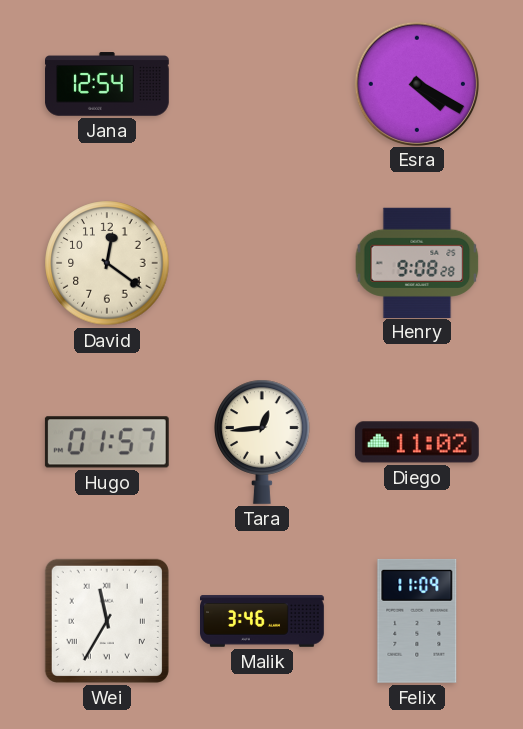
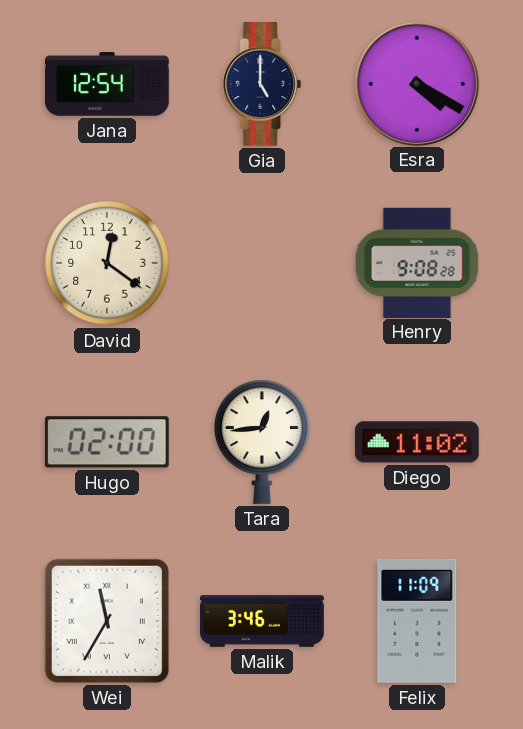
Gia: none -> 5:00 (262, 84)
Hugo: 01:57 -> 02:00 (107, 442)
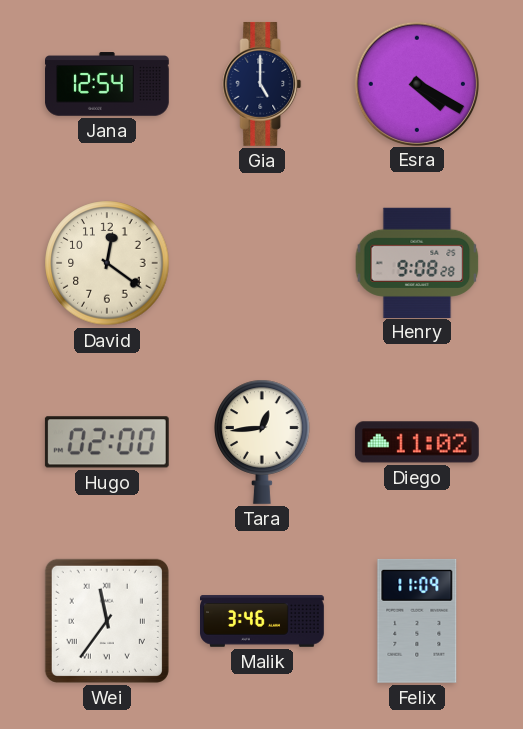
Wei: 11:35 -> 11:36 (107, 621)
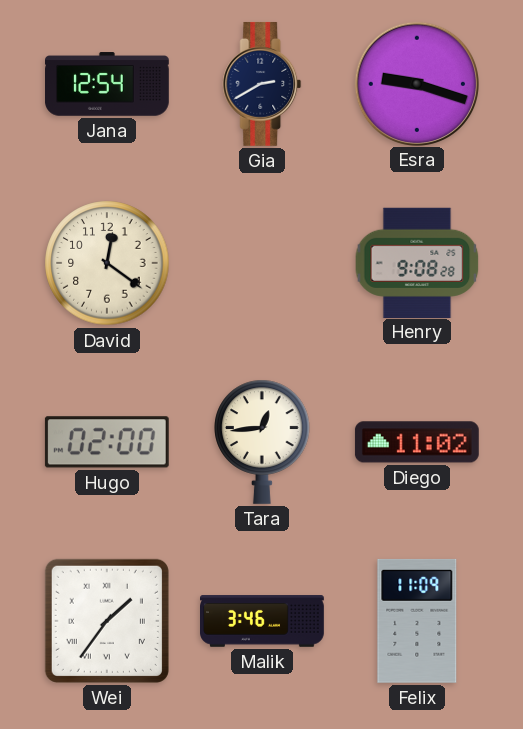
Gia: 5:00 -> 2:40 (262, 84)
Esra: 4:20 -> 9:18 (416, 83)
Wei: 11:36 -> 1:36 (107, 621)
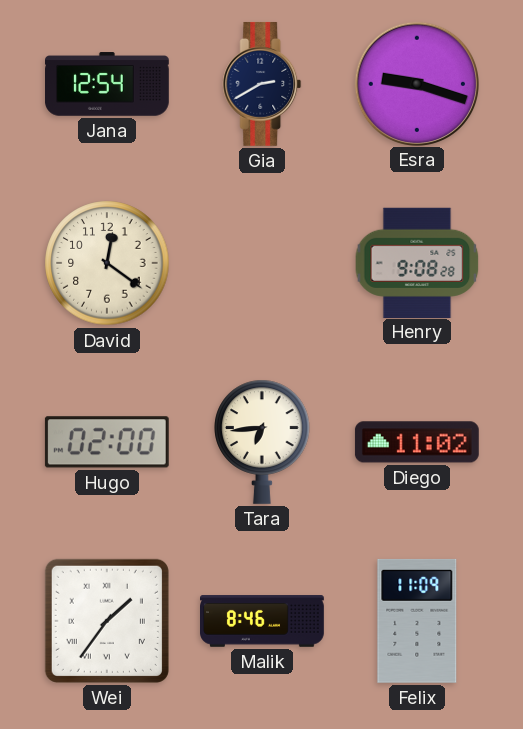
Tara: 12:44 -> 6:44 (262, 442)
Malik: 3:46 -> 8:46 (263, 621)
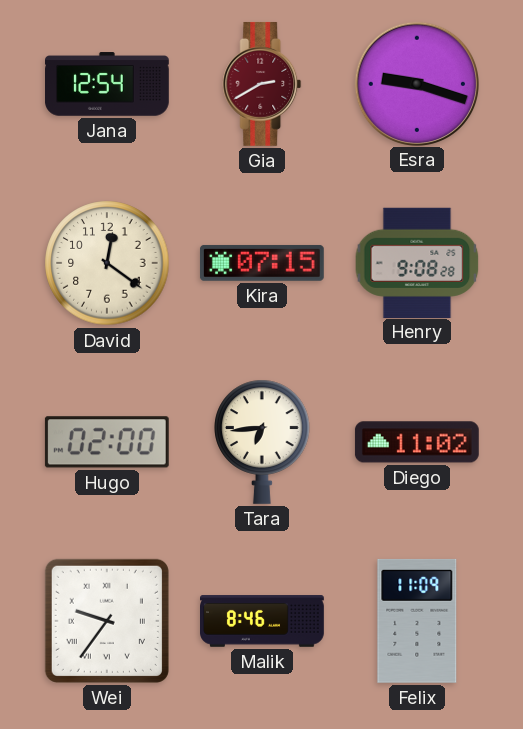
Gia dial: navy -> burgundy (262, 84)
Kira: none -> 07:15 (262, 263)
Wei: 1:36 -> 9:36 (107, 621)
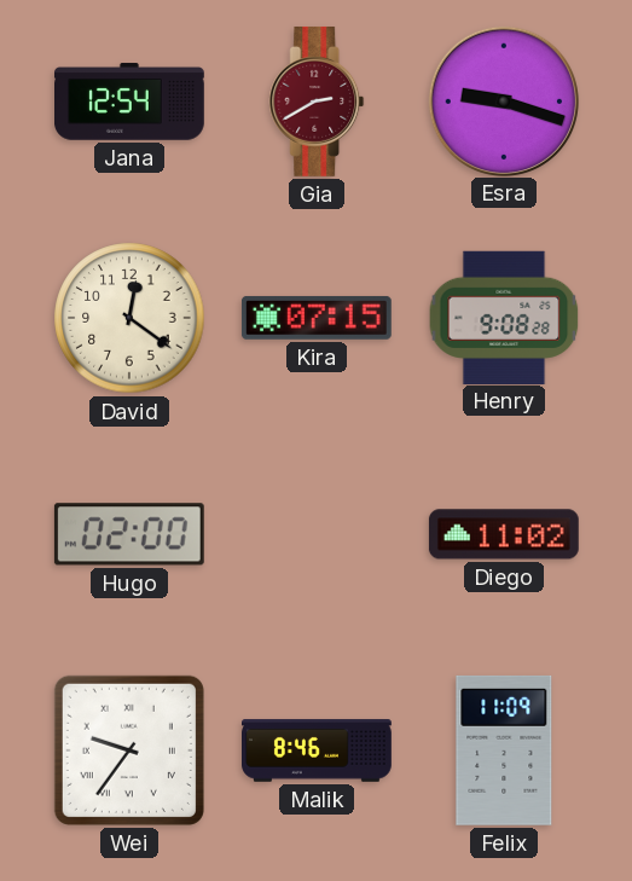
Tara: 6:44 -> none (262, 442)
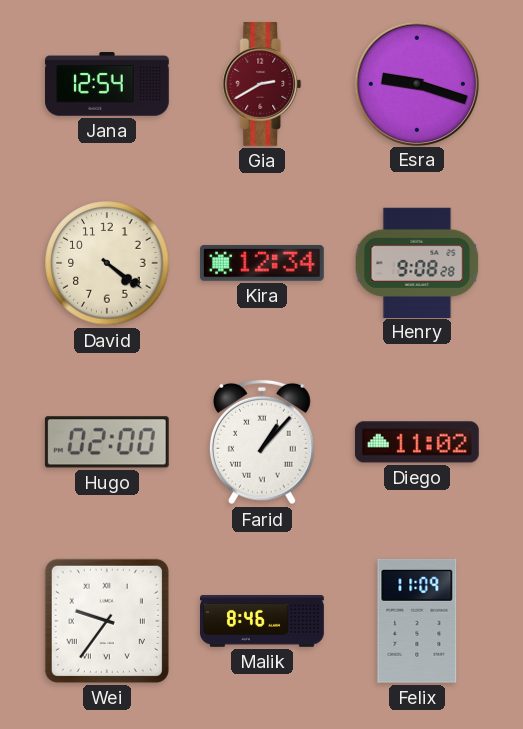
David: 12:21 -> 4:21 (107, 263)
Kira: 07:15 -> 12:34 (262, 263)
Farid: none -> 1:07 (262, 442)
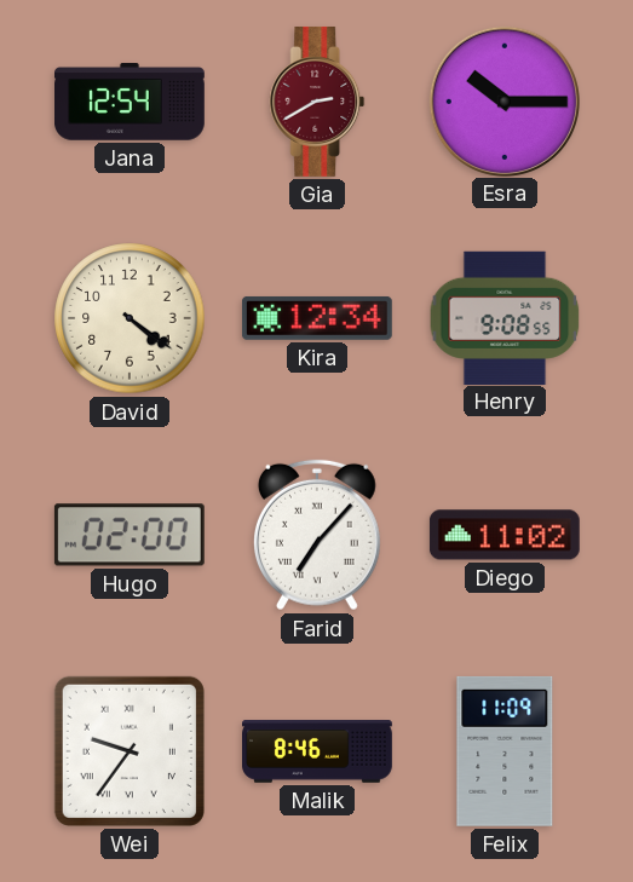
Esra: 9:18 -> 10:15 (503, 100)
Henry: 9:08:28 -> 9:08:55 (505, 317)
Farid: 1:07 -> 7:07 (317, 535)
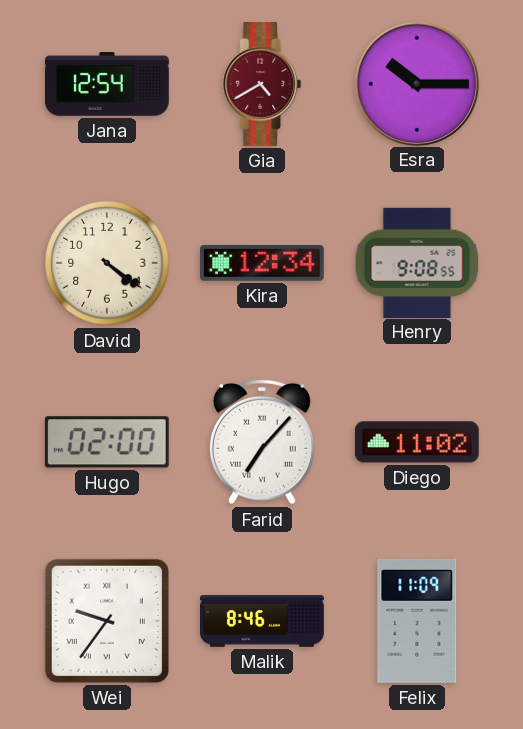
Gia: 2:40 -> 4:40 (262, 84)
